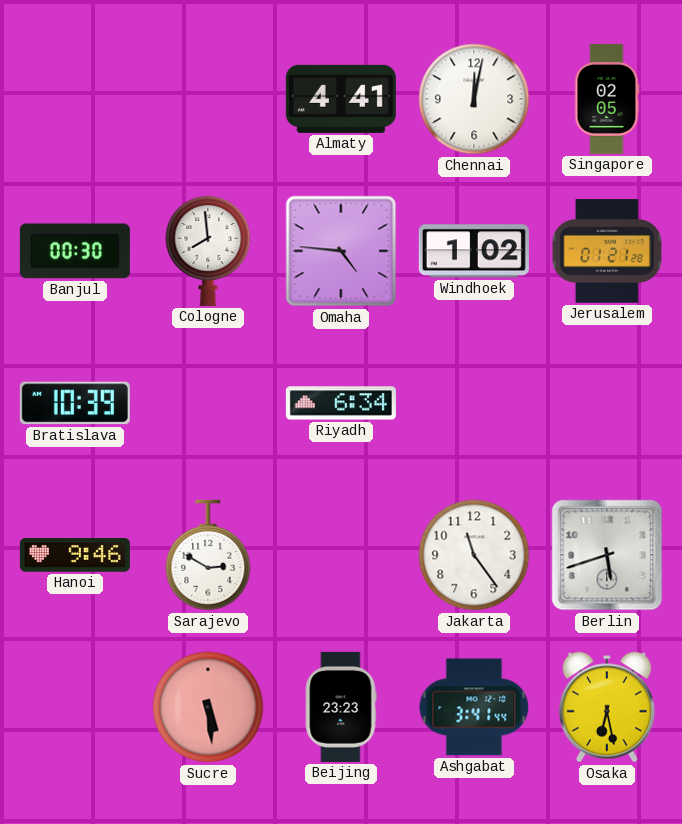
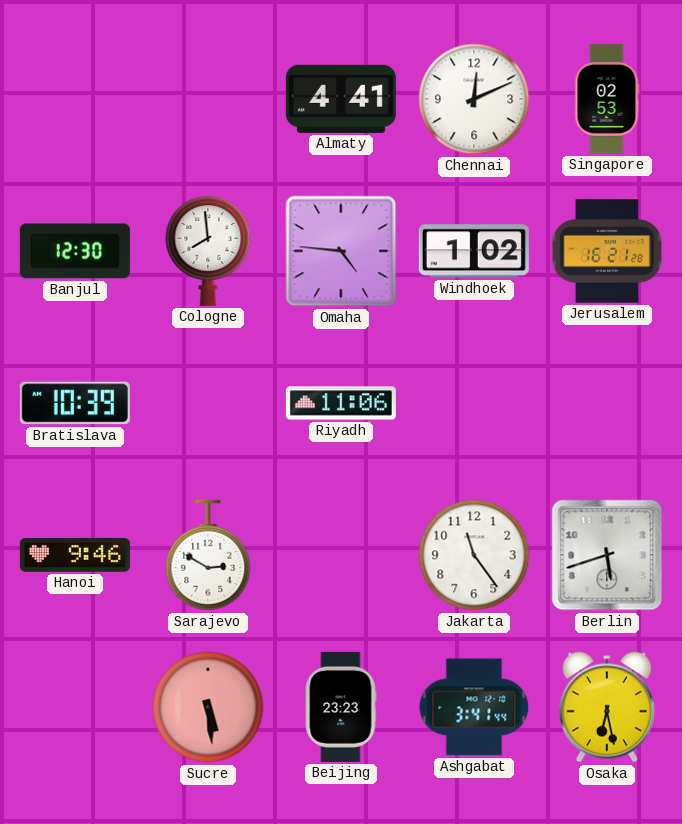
Chennai: 12:02 -> 12:11 (474, 99)
Singapore: 02:05 -> 02:53 (607, 99)
Banjul: 00:30 -> 12:30 (75, 251)
Jerusalem: 01:21 -> 16:21 (607, 251)
Riyadh: 6:34 -> 11:06 (341, 403)
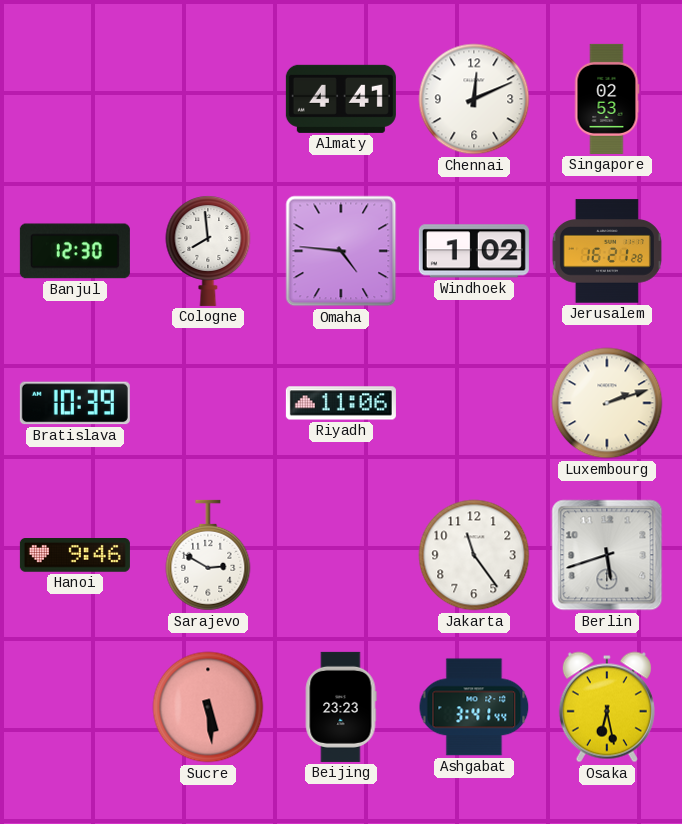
Luxembourg: none -> 2:12 (607, 403)
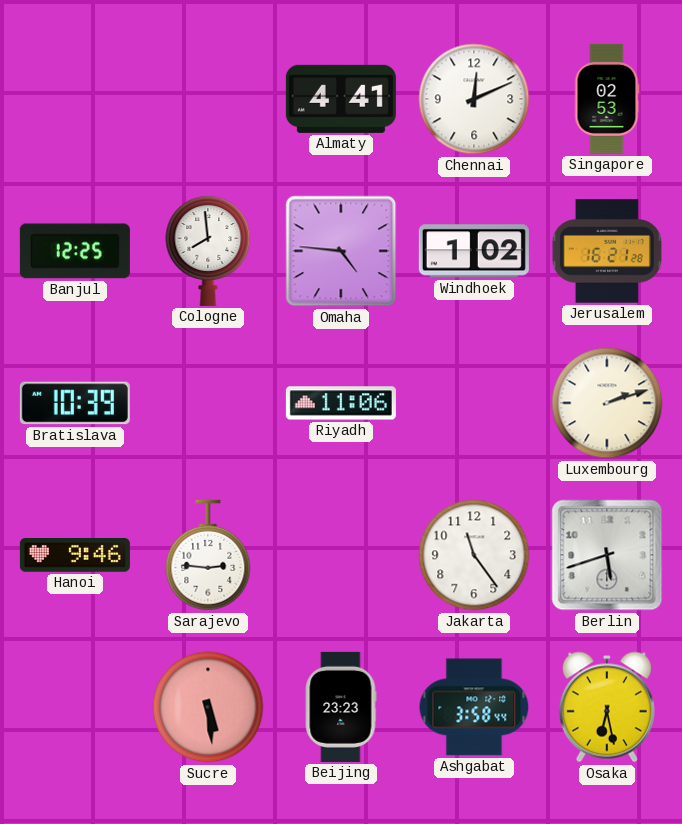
Banjul: 12:30 -> 12:25 (75, 251)
Sarajevo: 2:50 -> 2:46 (208, 555)
Ashgabat: 3:41 -> 3:58 (474, 707)
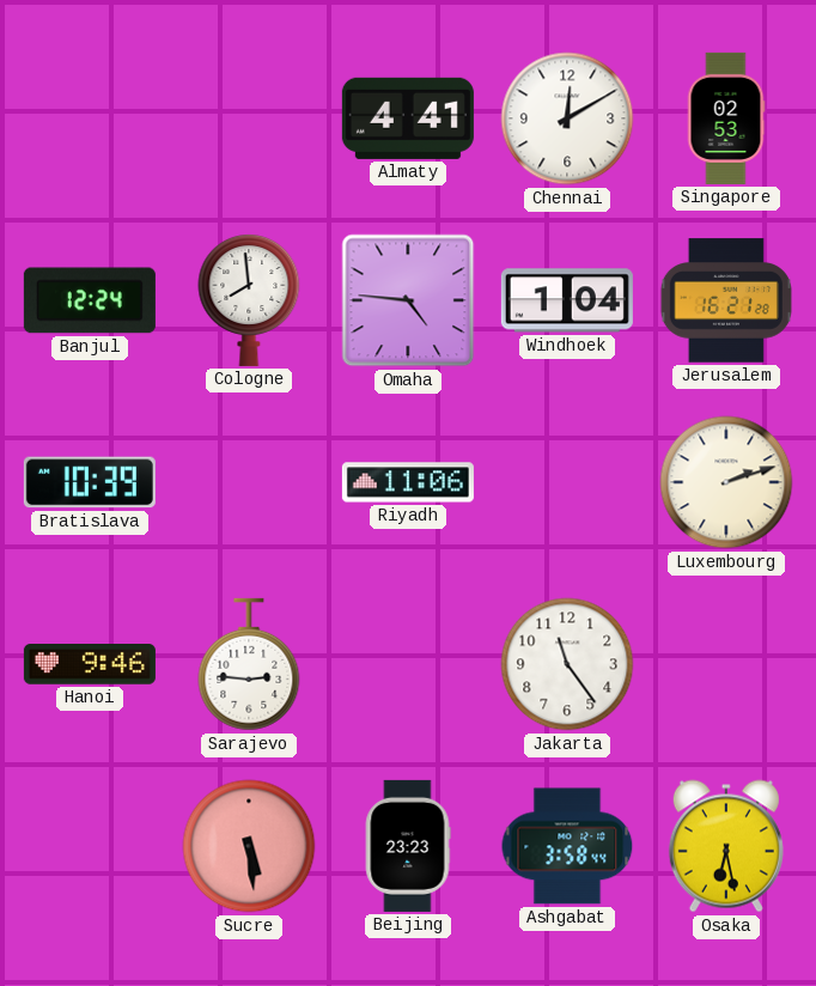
Chennai: 12:11 -> 12:10 (567, 118)
Banjul: 12:25 -> 12:24 (90, 300)
Windhoek: 1:02 -> 1:04 (567, 300)
Berlin: 5:42 -> none (607, 555)
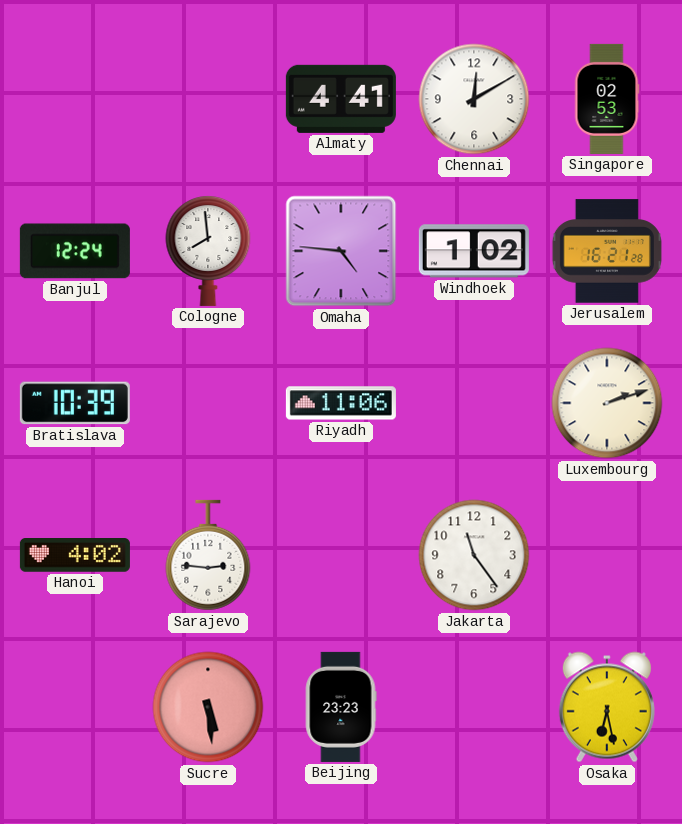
Windhoek: 1:04 -> 1:02 (474, 251)
Hanoi: 9:46 -> 4:02 (75, 556)
Ashgabat: 3:58 -> none (567, 846)
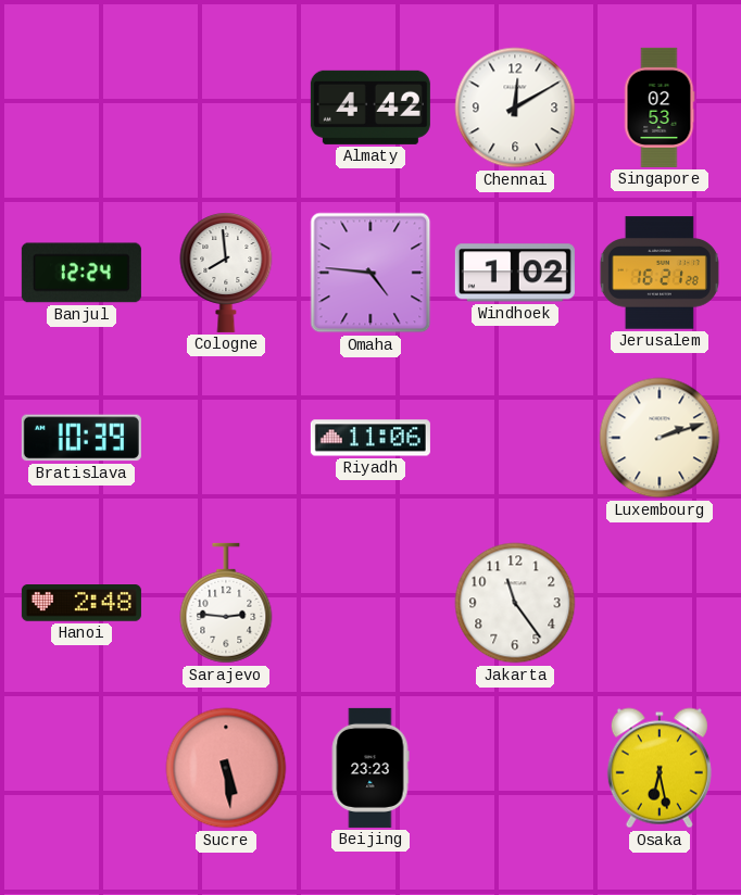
Almaty: 4:41 -> 4:42 (370, 108)
Hanoi: 4:02 -> 2:48 (81, 604)
